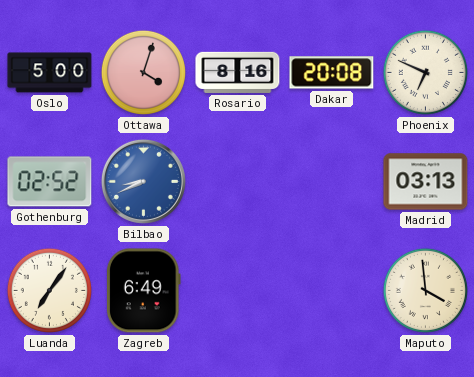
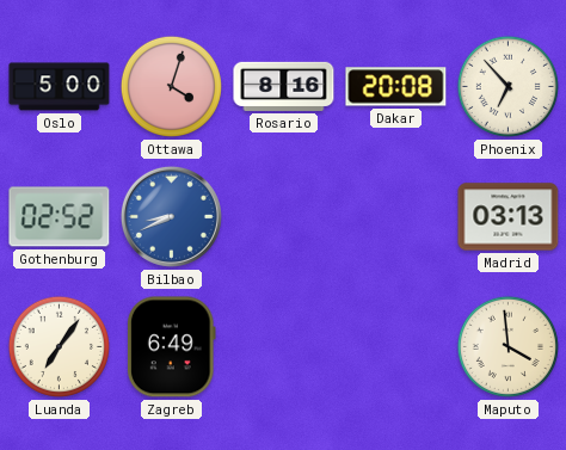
Phoenix: 6:49 -> 6:53 (507, 86)
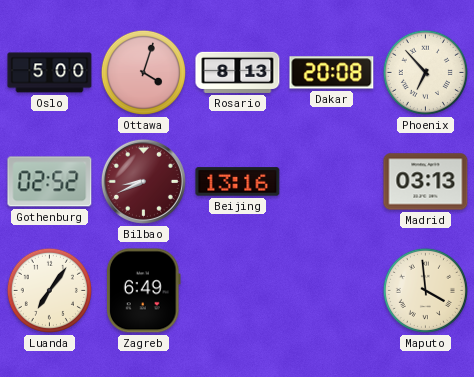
Rosario: 8:16 -> 8:13 (238, 72)
Bilbao dial: blue -> burgundy (143, 181)
Beijing: none -> 13:16 (238, 182)
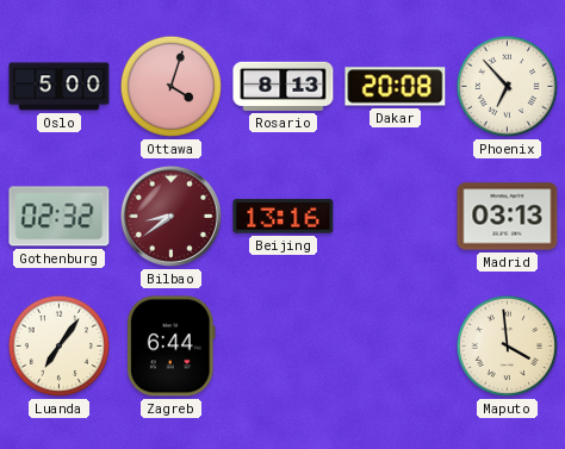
Gothenburg: 02:52 -> 02:32 (60, 217)
Bilbao: 8:41 -> 8:39 (170, 216)
Zagreb: 6:49 -> 6:44 (170, 347)
